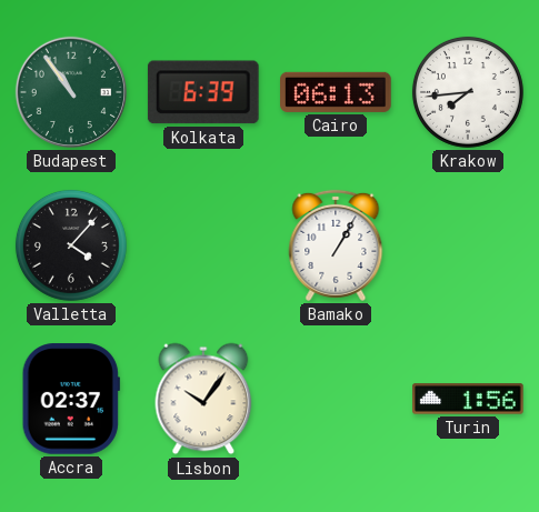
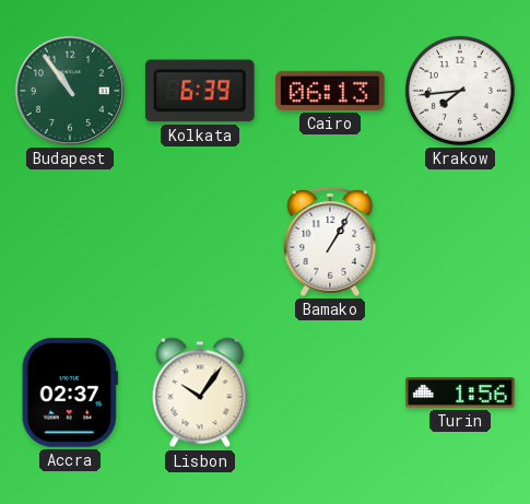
Valletta: 4:07 -> none (71, 245)
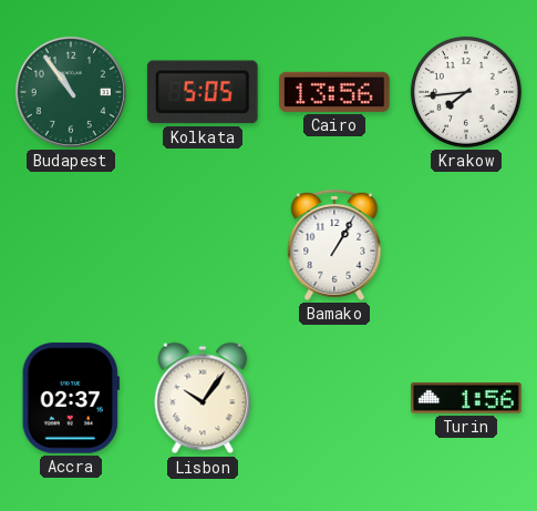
Kolkata: 6:39 -> 5:05 (203, 92)
Cairo: 06:13 -> 13:56 (334, 92)
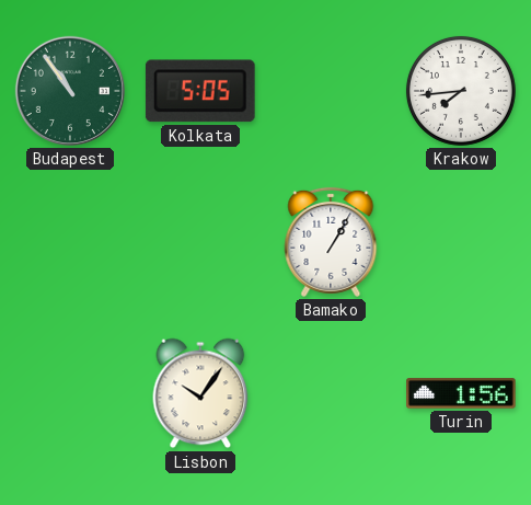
Cairo: 13:56 -> none (334, 92)
Accra: 02:37 -> none (71, 398)
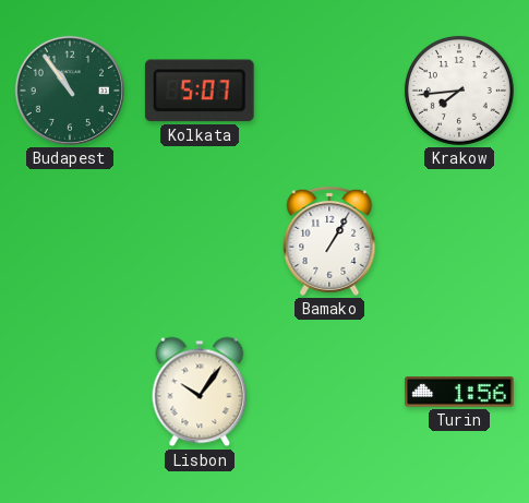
Kolkata: 5:05 -> 5:07 (200, 91)
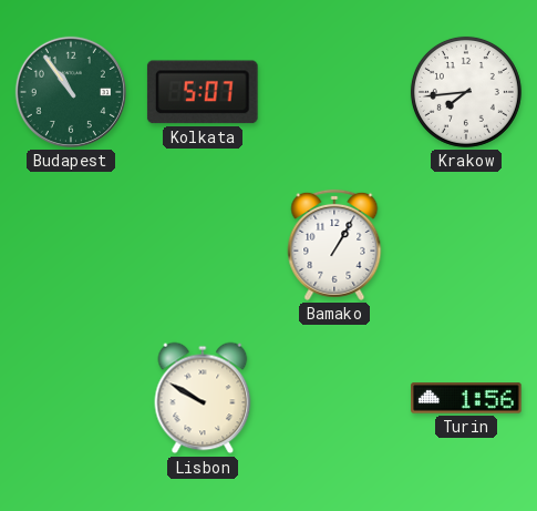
Lisbon: 10:06 -> 9:50 (203, 398)
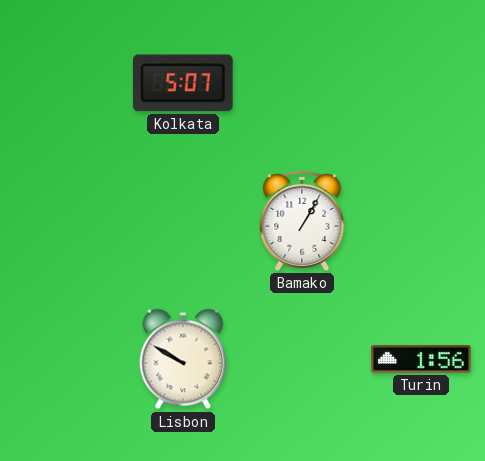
Budapest: 10:54 -> none (71, 92)
Krakow: 7:44 -> none (466, 92)
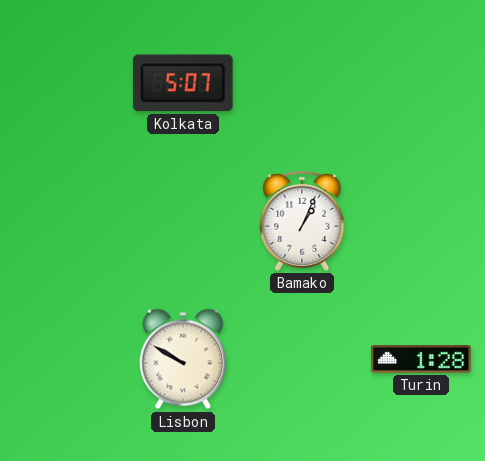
Bamako: 1:05 -> 1:04 (302, 221)
Turin: 1:56 -> 1:28 (421, 359)
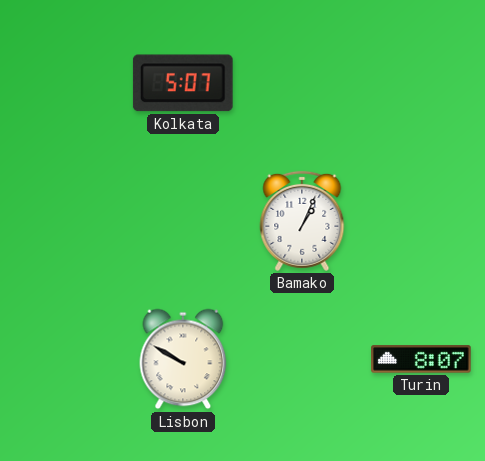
Turin: 1:28 -> 8:07 (421, 359)
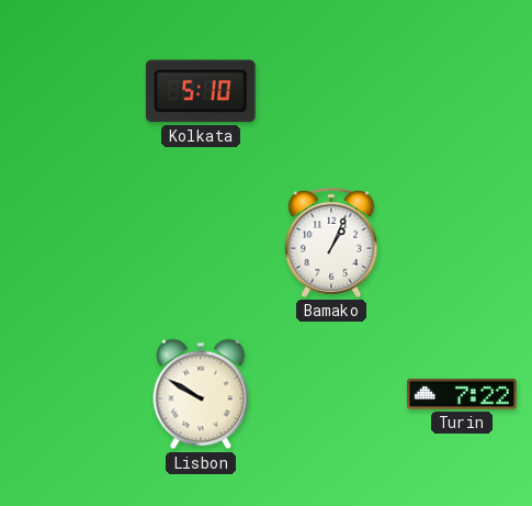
Kolkata: 5:07 -> 5:10 (201, 91)
Turin: 8:07 -> 7:22 (462, 394)
